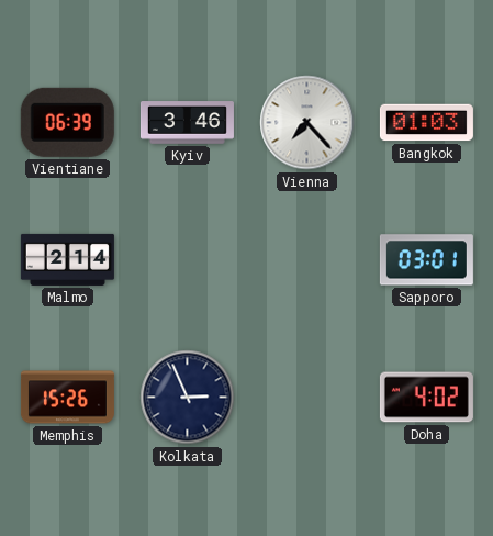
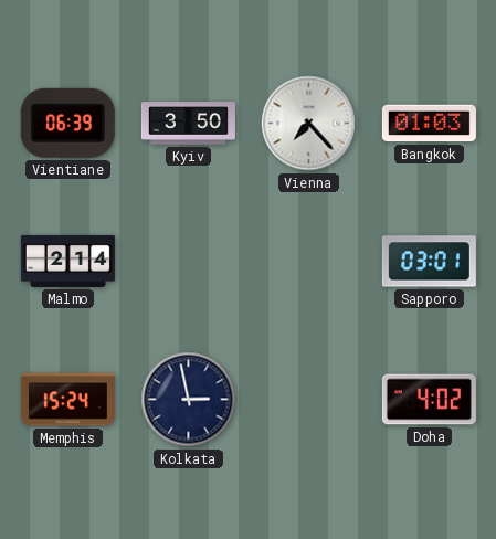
Kyiv: 3:46 -> 3:50 (188, 124)
Memphis: 15:26 -> 15:24 (67, 400)
Kolkata: 2:56 -> 2:58 (189, 400)
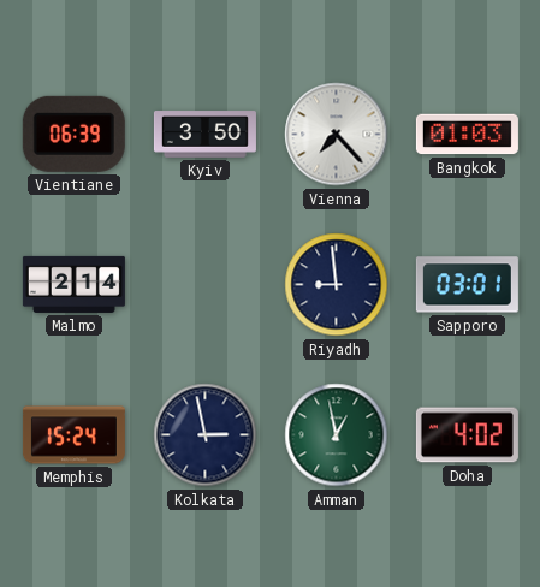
Riyadh: none -> 8:59 (337, 285)
Amman: none -> 12:58 (337, 435)
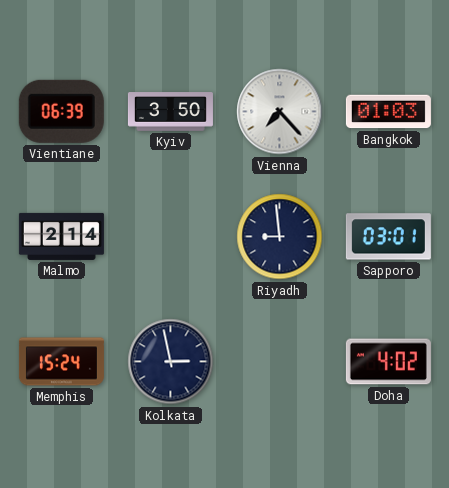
Amman: 12:58 -> none (337, 435)
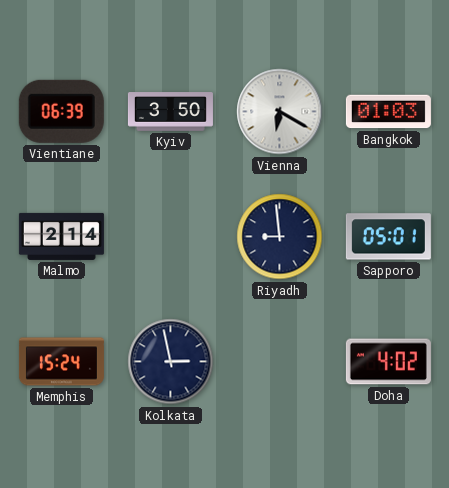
Vienna: 7:23 -> 6:20 (280, 112)
Sapporo: 03:01 -> 05:01 (388, 237)
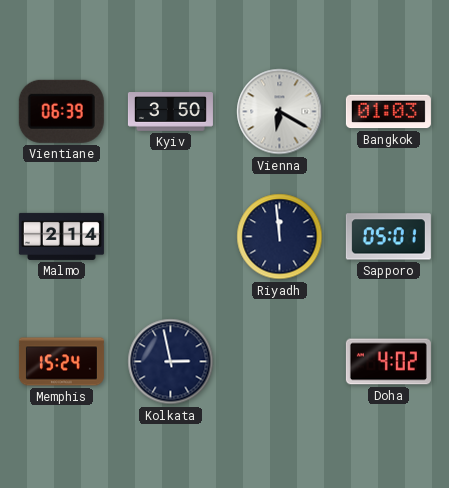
Riyadh: 8:59 -> 11:59 (280, 237)
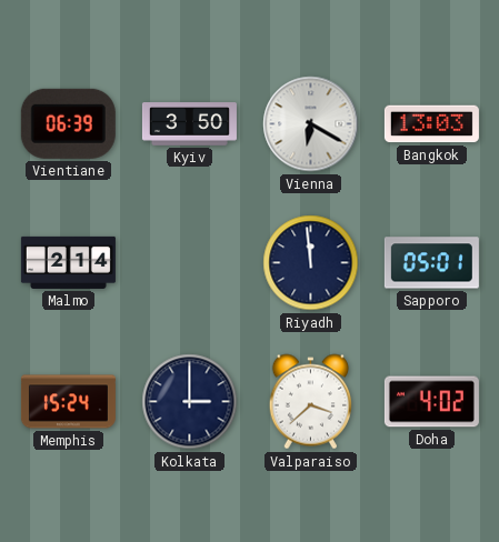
Bangkok: 01:03 -> 13:03 (431, 124)
Kolkata: 2:58 -> 3:00 (190, 402)
Valparaiso: none -> 3:38 (310, 402)
